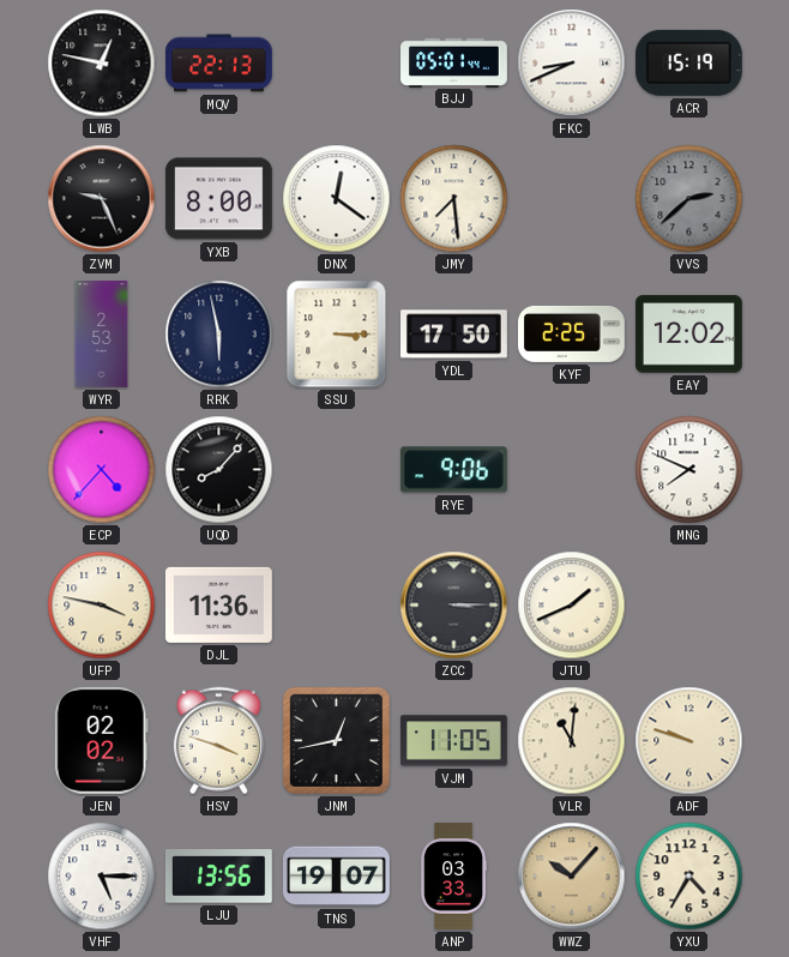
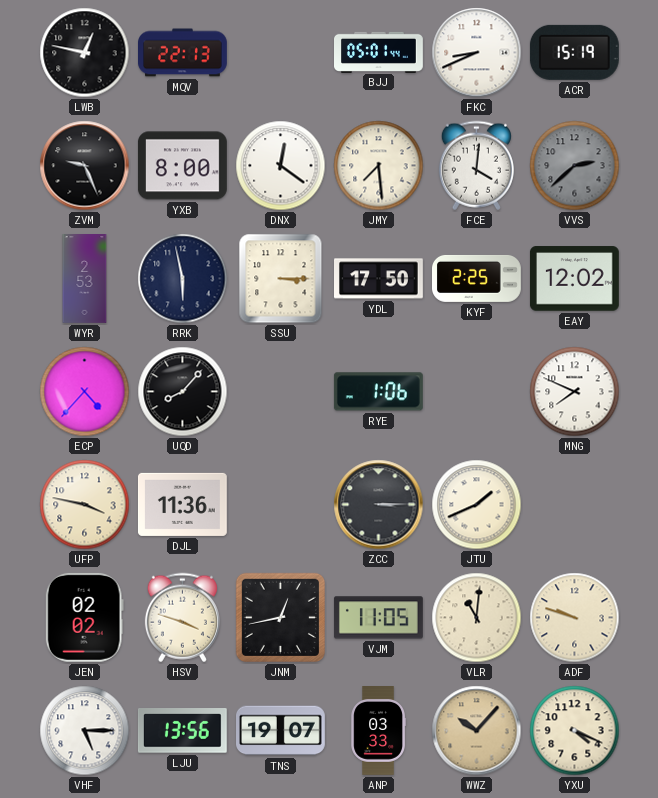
FCE: none -> 4:01 (476, 166)
RYE: 9:06 -> 1:06 (378, 392)
YXU: 4:35 -> 4:19 (575, 731)
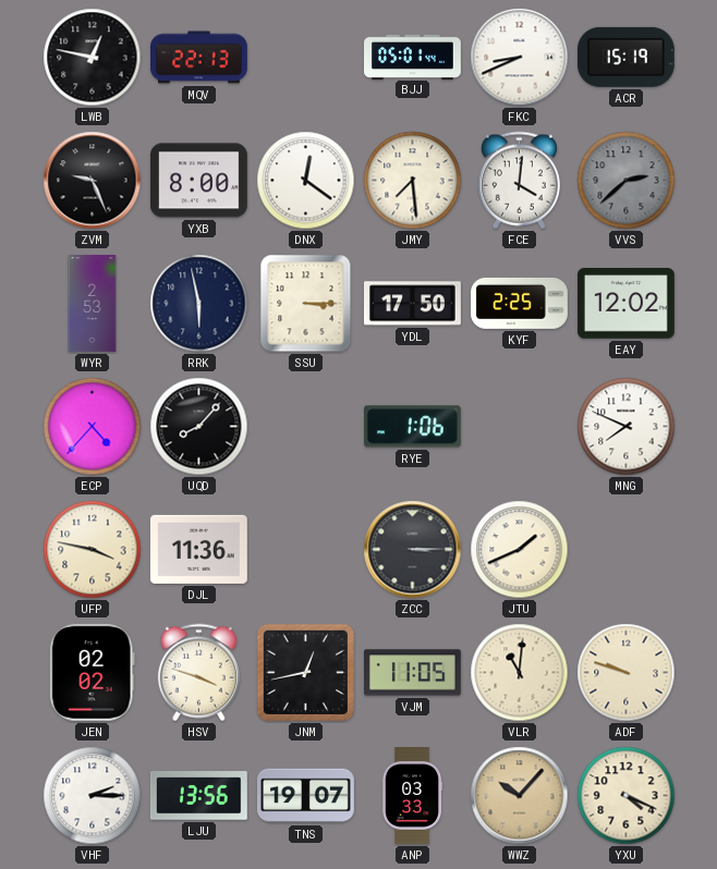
VHF: 5:15 -> 2:15 (93, 796)
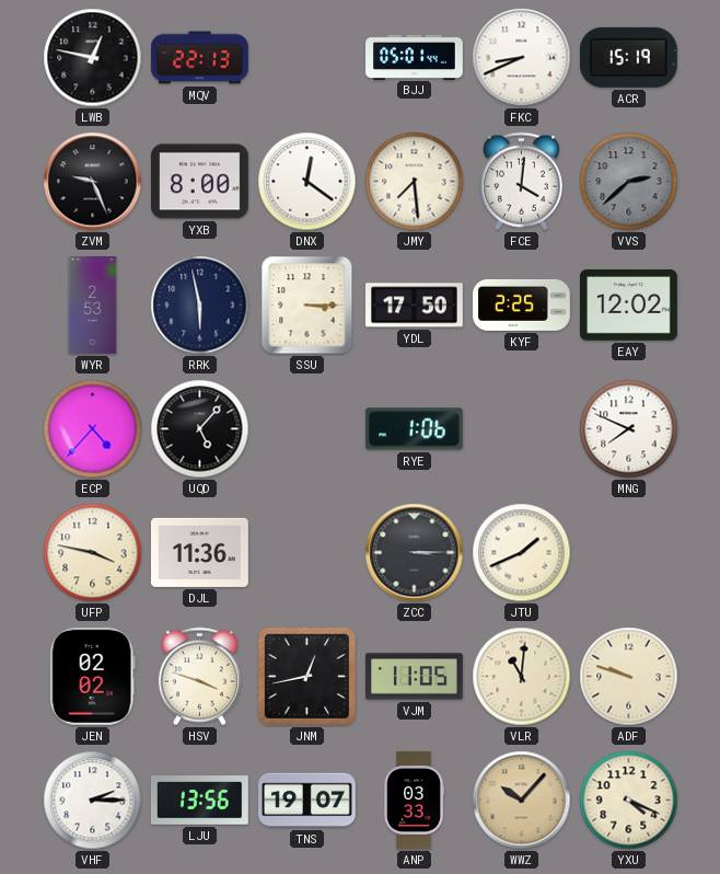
UQD: 8:07 -> 5:07 (200, 429)
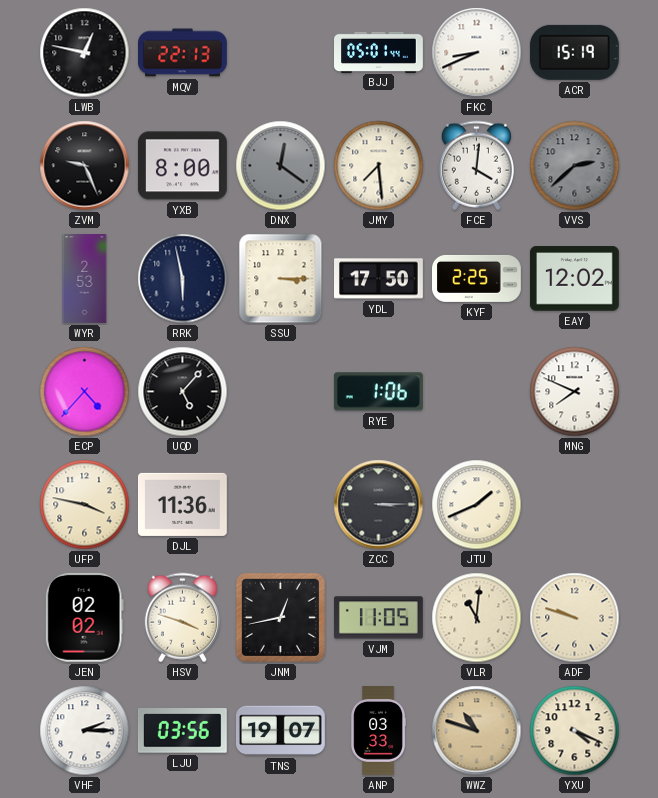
DNX dial: white -> grey (281, 166)
LJU: 13:56 -> 03:56 (182, 731)
WWZ: 10:07 -> 10:48 (477, 731)
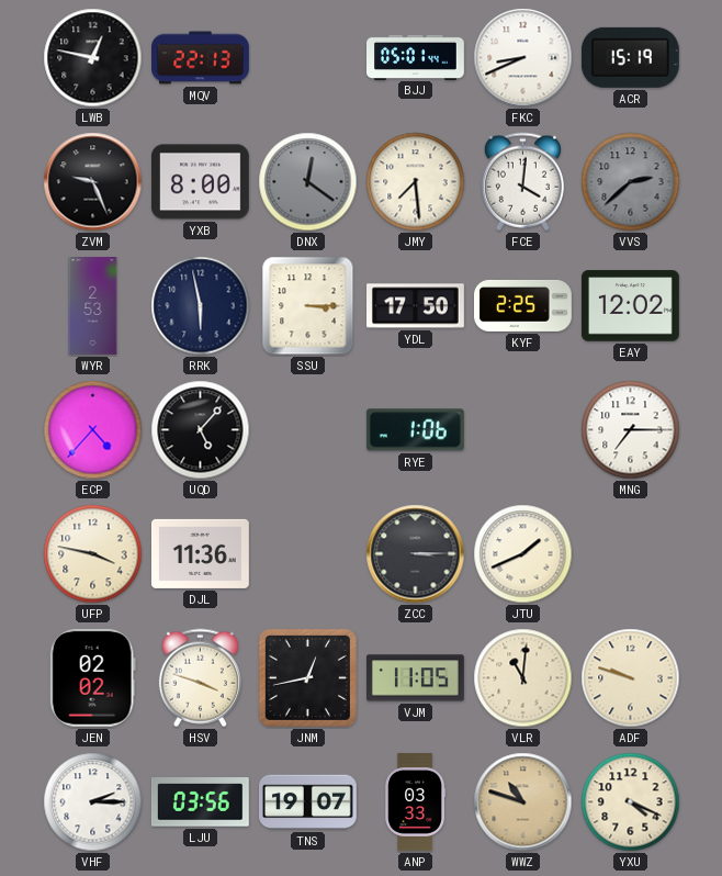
MNG: 7:49 -> 7:15 (631, 430)
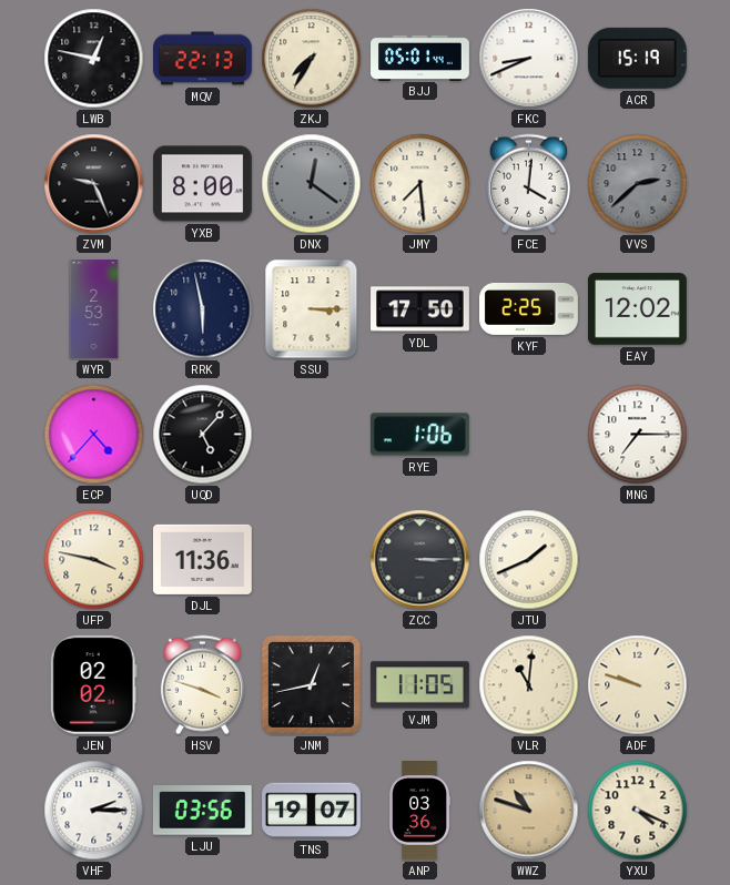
ZKJ: none -> 7:35 (312, 59)
ANP: 03:33 -> 03:36 (419, 811)
